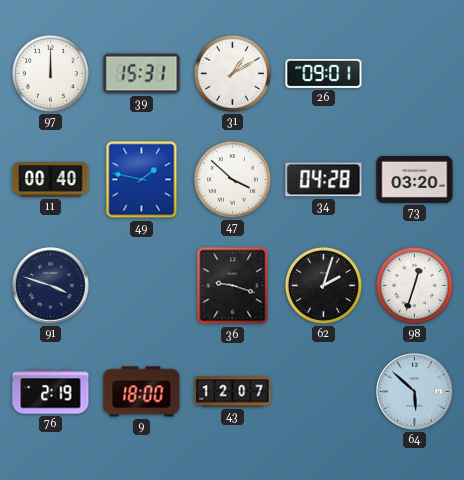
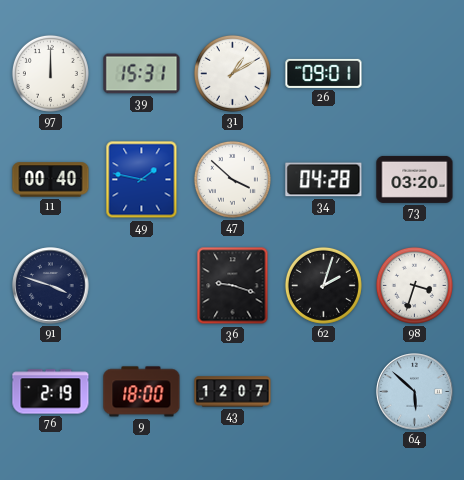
98: 12:33 -> 3:33 (414, 285)
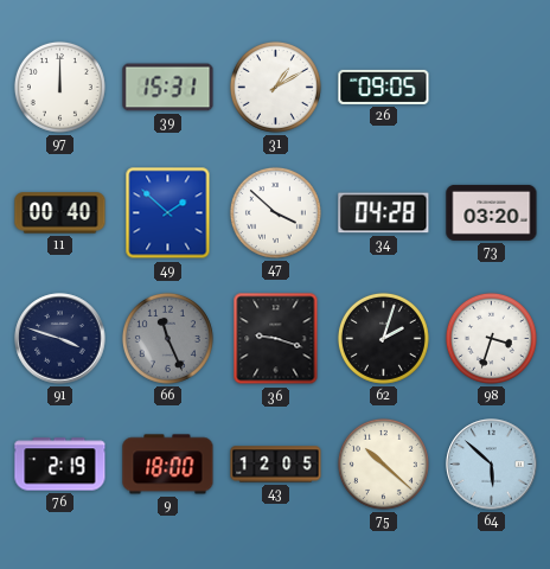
26: 09:01 -> 09:05 (384, 87)
49: 1:47 -> 1:52 (168, 213)
66: none -> 11:26 (167, 338)
43: 12:07 -> 12:05 (276, 465)
75: none -> 10:22 (383, 463)
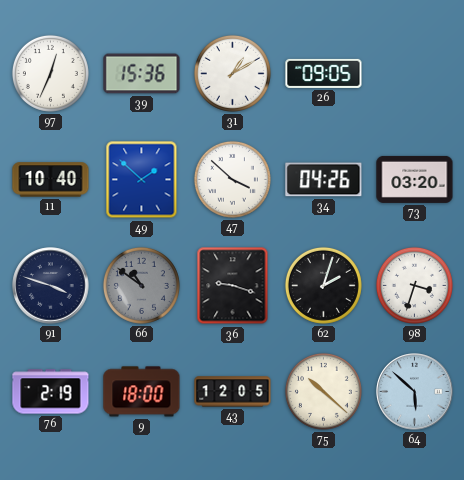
97: 12:00 -> 12:34 (50, 73)
39: 15:31 -> 15:36 (142, 74)
11: 00:40 -> 10:40 (51, 180)
34: 04:28 -> 04:26 (324, 180)
66: 11:26 -> 10:51 (141, 285)
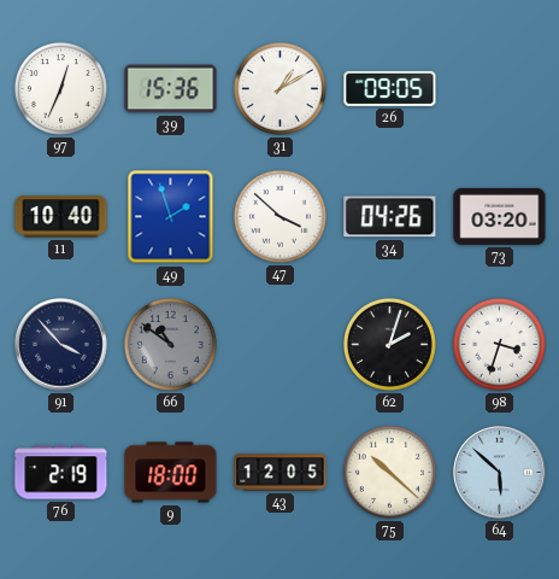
49: 1:52 -> 1:57 (171, 217)
91: 3:48 -> 3:53 (61, 345)
36: 9:18 -> none (233, 286)
